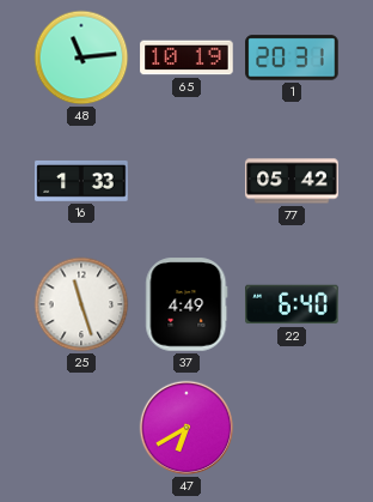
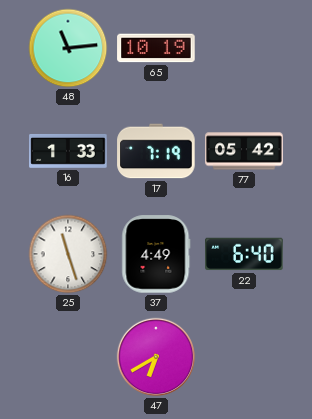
1: 20:31 -> none (292, 58)
17: none -> 7:19 (156, 151)
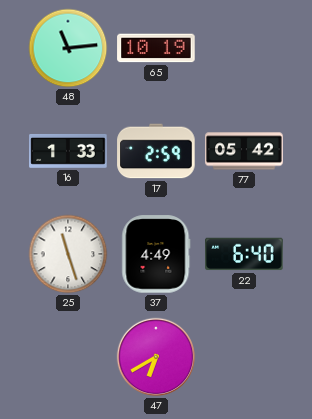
17: 7:19 -> 2:59 (156, 151)
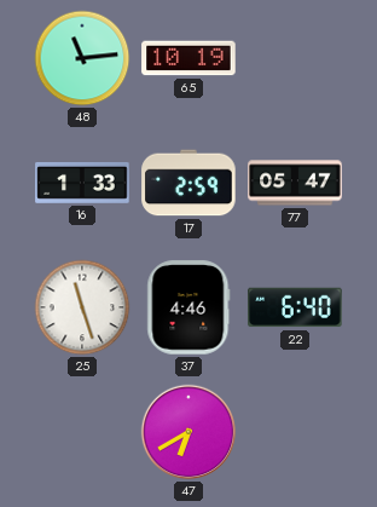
77: 05:42 -> 05:47 (295, 183)
37: 4:49 -> 4:46 (188, 307)
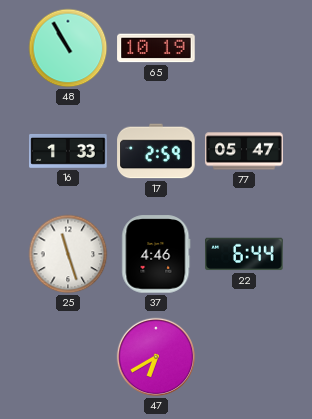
48: 11:14 -> 10:55 (68, 48)
22: 6:40 -> 6:44 (244, 254)
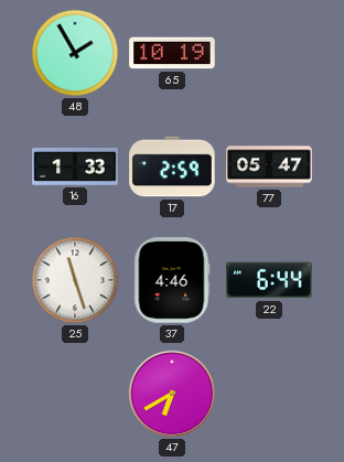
48: 10:55 -> 1:55 (75, 53)
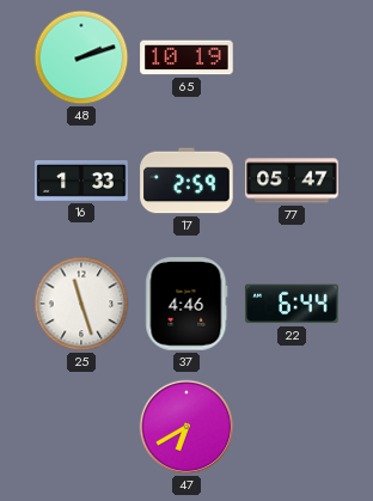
48: 1:55 -> 2:12 (81, 57)
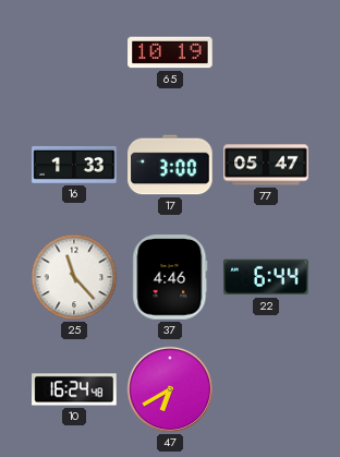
48: 2:12 -> none (81, 57)
17: 2:59 -> 3:00 (170, 165)
25: 11:27 -> 11:23 (74, 277)
10: none -> 16:24 (74, 389)
